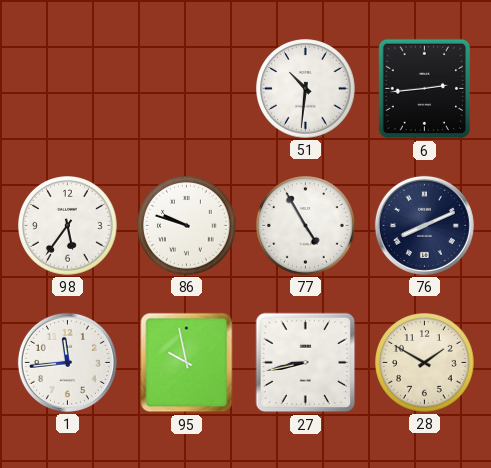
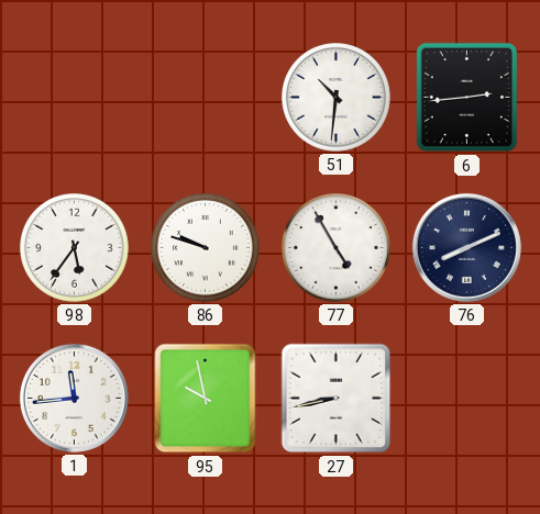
28: 1:50 -> none (425, 363)
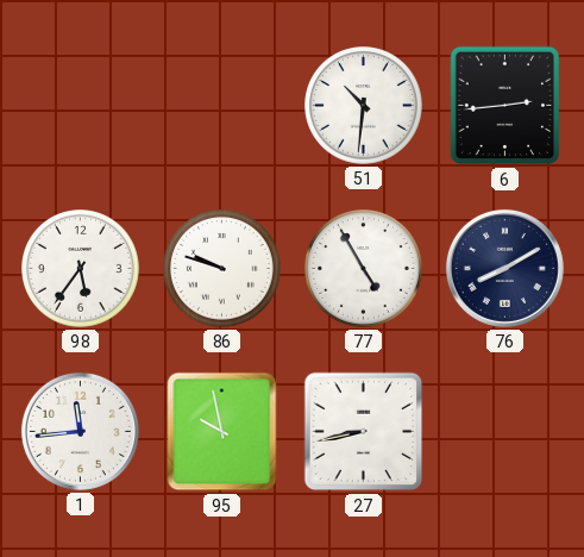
76: 8:11 -> 8:10 (504, 268)
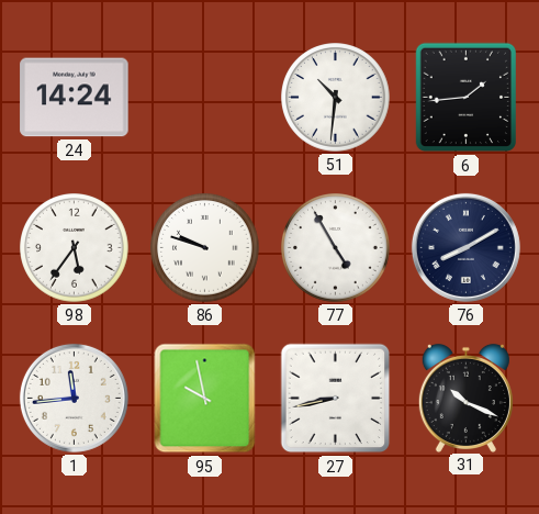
24: none -> 14:24 (75, 98)
6: 2:44 -> 1:44 (467, 98)
31: none -> 10:19 (465, 398)
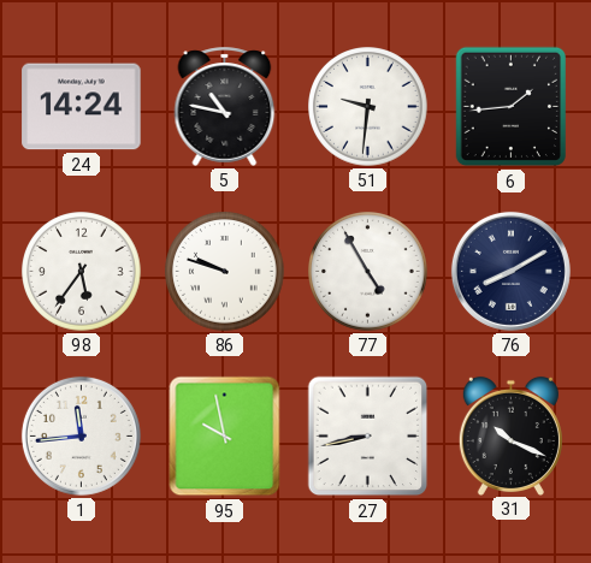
5: none -> 10:47 (225, 106)
51: 10:31 -> 9:31 (368, 107)
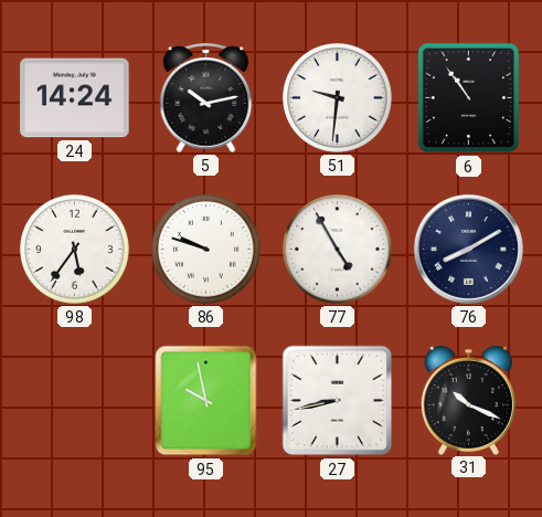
5: 10:47 -> 10:13 (206, 97)
6: 1:44 -> 10:54 (469, 98)
1: 11:44 -> none (81, 435)
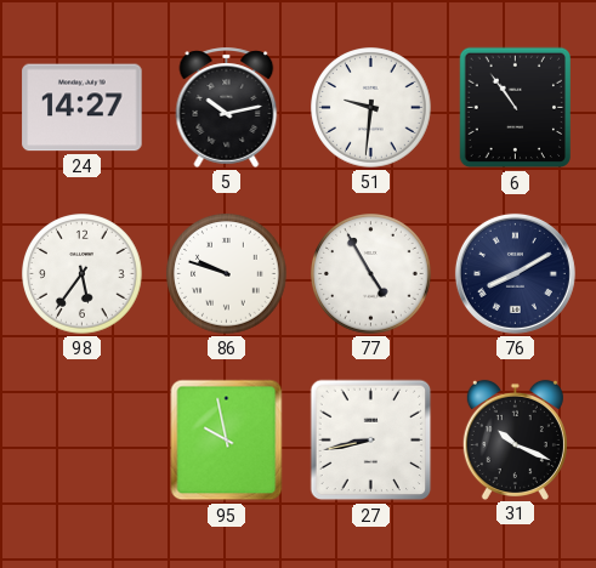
24: 14:24 -> 14:27 (83, 108)
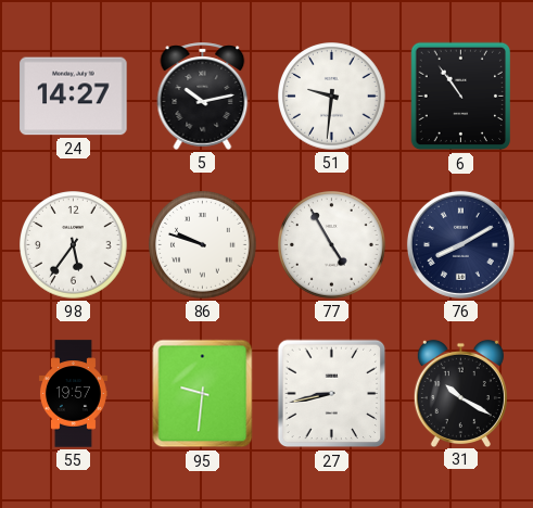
55: none -> 19:57 (73, 394)
95: 9:58 -> 9:31 (203, 394)
31: 10:19 -> 10:20 (460, 393)
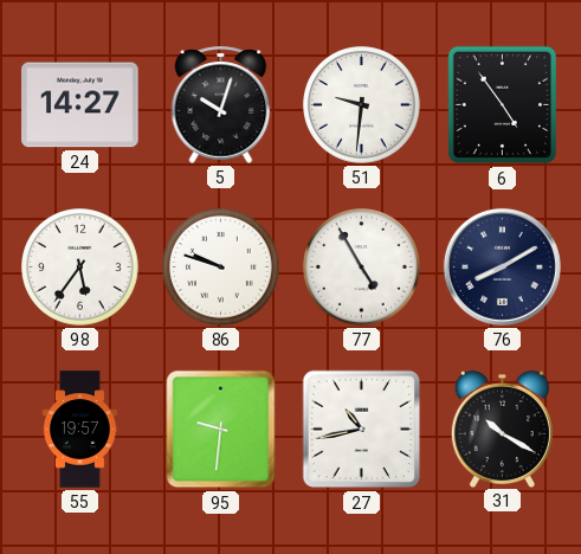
5: 10:13 -> 10:03 (221, 104)
6: 10:54 -> 4:54 (503, 105)
27: 8:43 -> 10:43 (362, 430)
